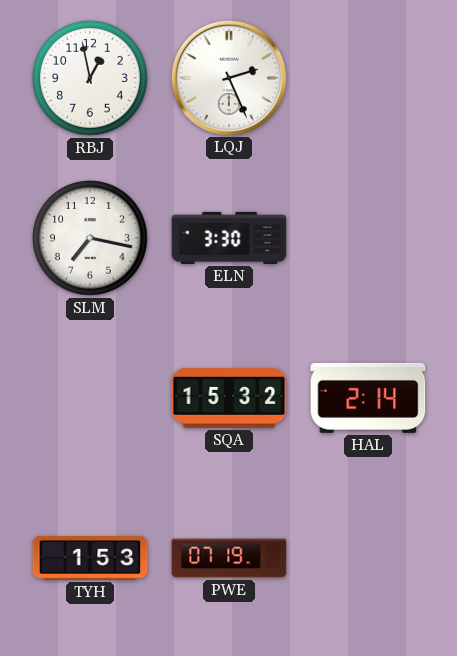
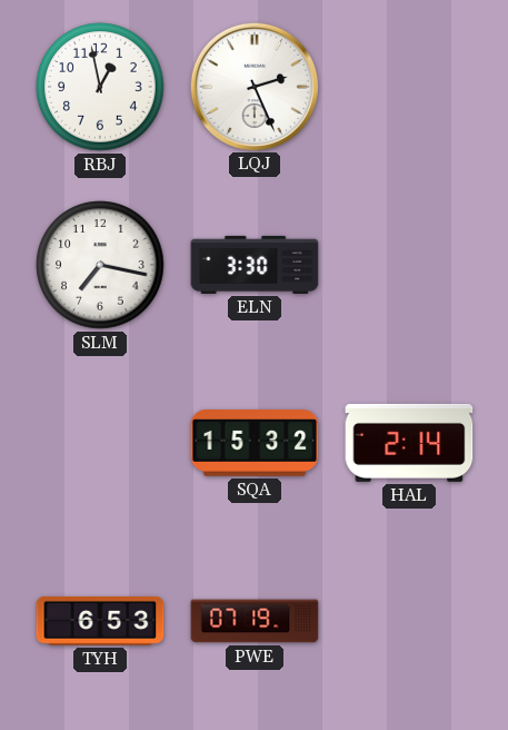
TYH: 1:53 -> 6:53 (100, 621)
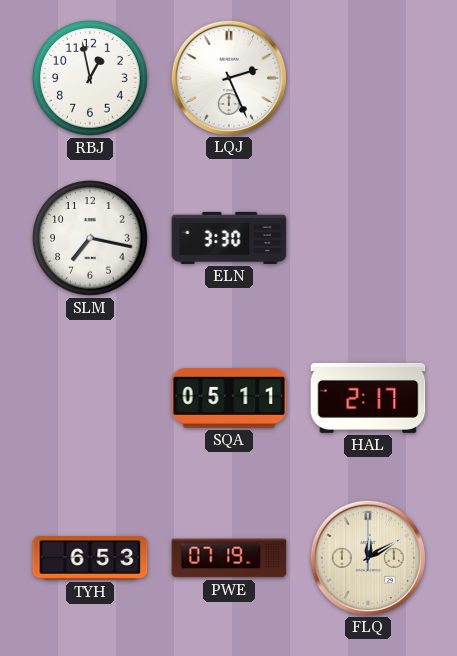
SQA: 15:32 -> 05:11 (229, 399)
HAL: 2:14 -> 2:17 (368, 398)
FLQ: none -> 12:10 (367, 557)
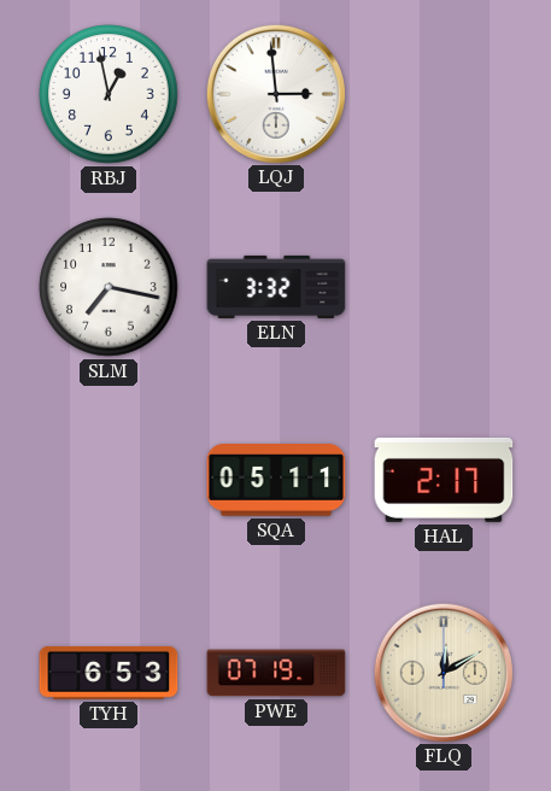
LQJ: 2:26 -> 2:59 (275, 93)
ELN: 3:30 -> 3:32 (276, 287)
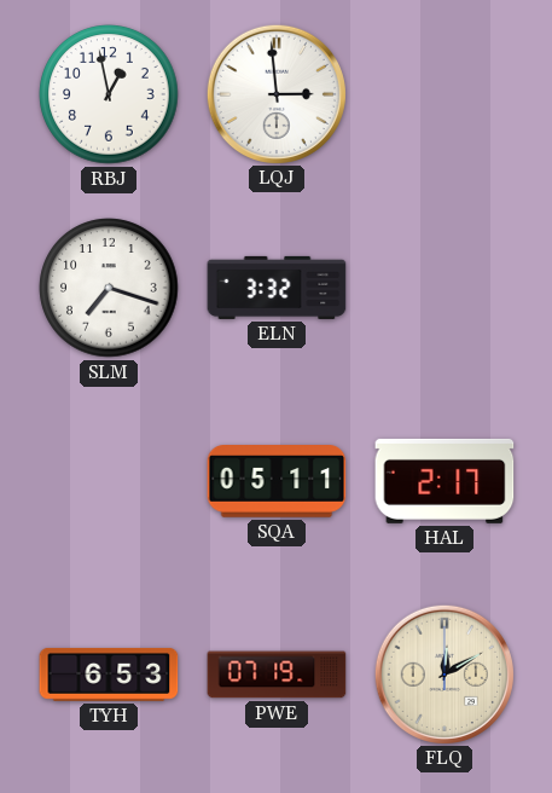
SLM: 7:17 -> 7:18 (109, 288)
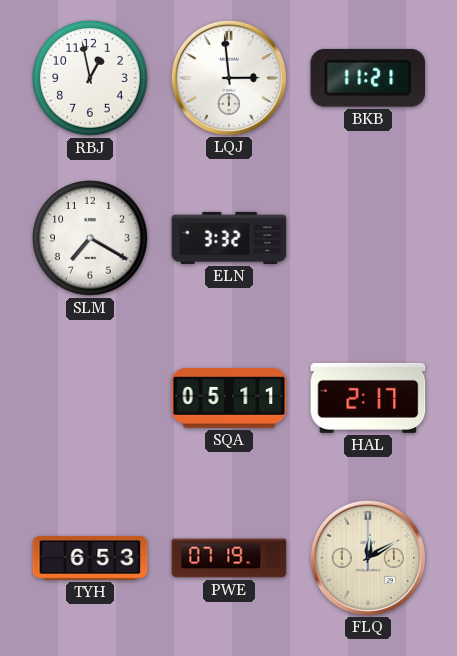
BKB: none -> 11:21 (368, 78)
SLM: 7:18 -> 7:20 (90, 238)
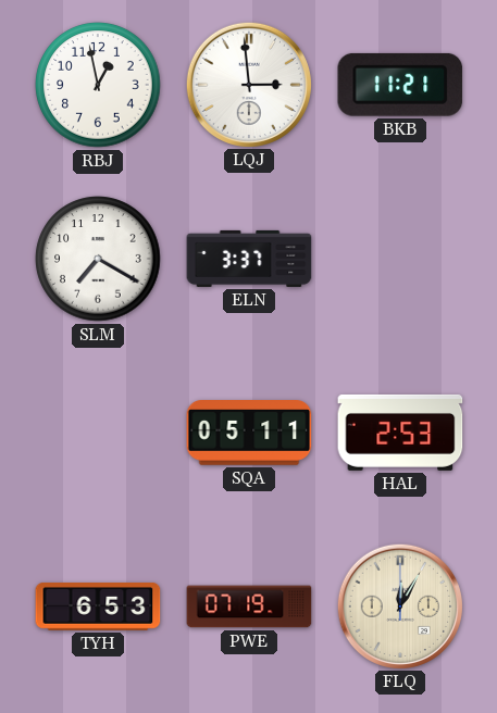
ELN: 3:32 -> 3:37 (249, 259)
HAL: 2:17 -> 2:53 (400, 433)
FLQ: 12:10 -> 12:05 (399, 605)
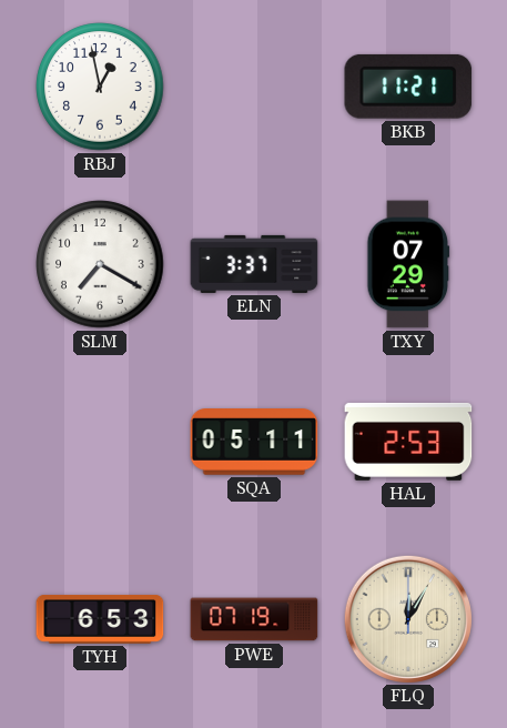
LQJ: 2:59 -> none (248, 84)
TXY: none -> 07:29 (408, 264)
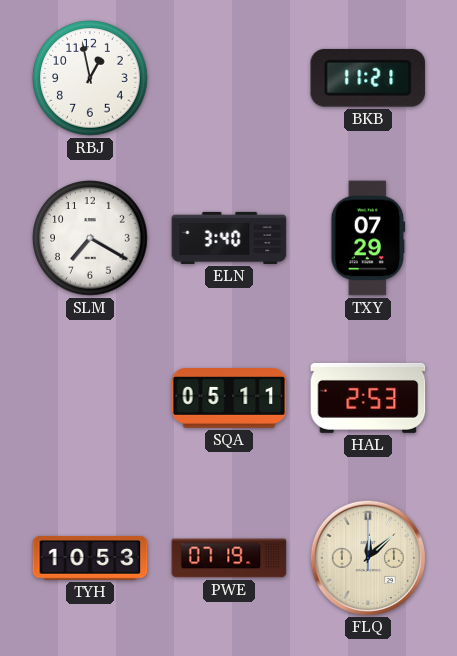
ELN: 3:37 -> 3:40 (229, 238)
TYH: 6:53 -> 10:53 (90, 558)
FLQ: 12:05 -> 12:08 (367, 557)
